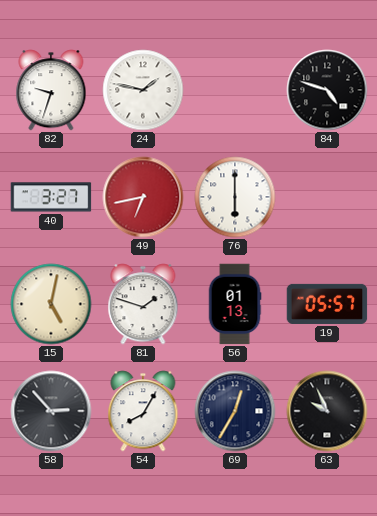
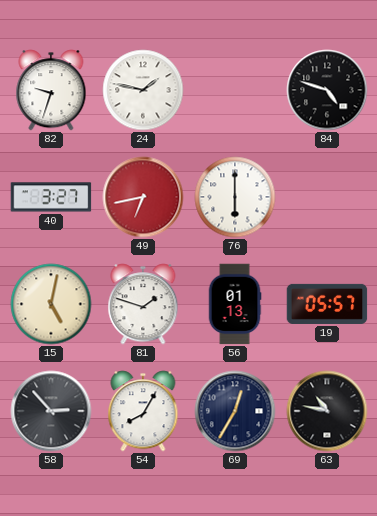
63: 9:56 -> 10:47 (327, 411)
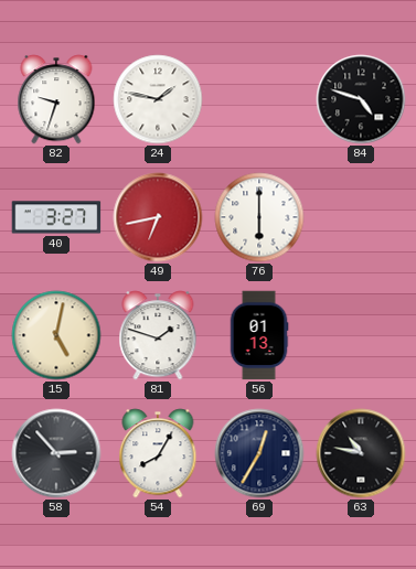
19: 05:57 -> none (327, 304)
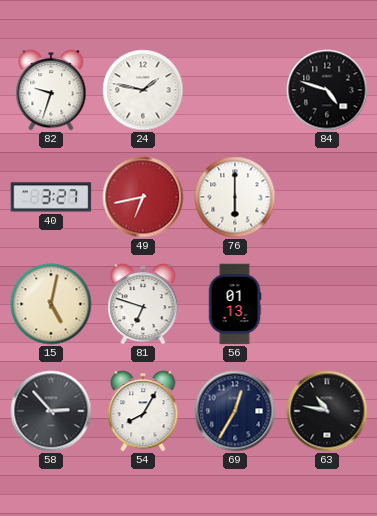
81: 1:48 -> 6:48 (143, 304)
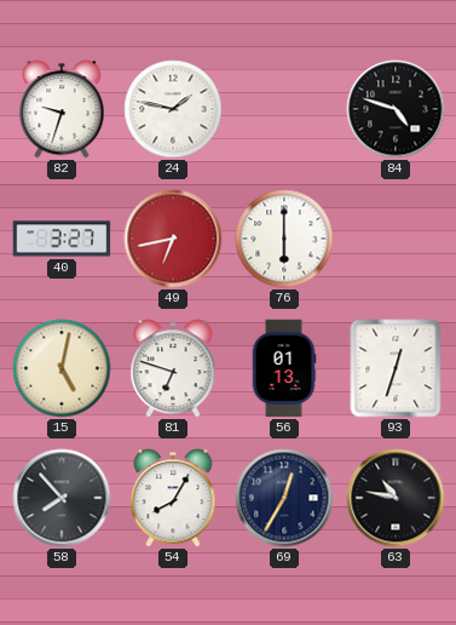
93: none -> 12:33 (396, 368)
58: 2:53 -> 7:53 (62, 498)
